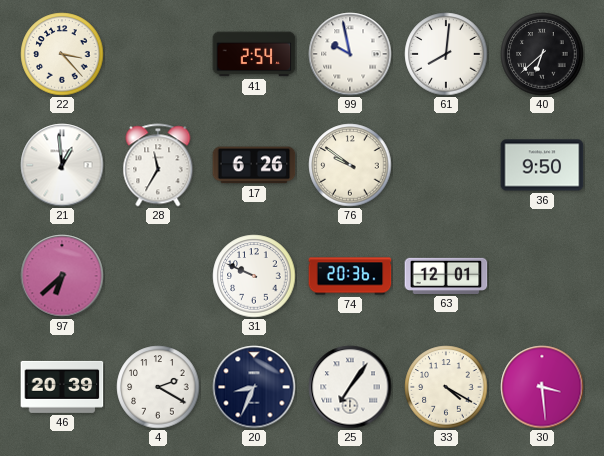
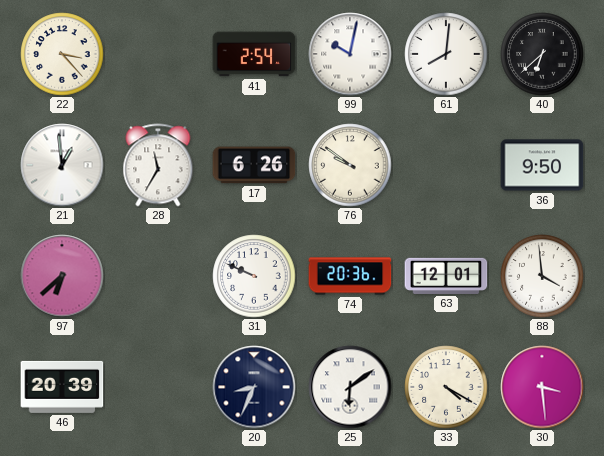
99: 9:58 -> 10:02 (350, 54)
88: none -> 3:59 (542, 276)
4: 2:20 -> none (158, 387)
25: 7:06 -> 6:09 (350, 387)
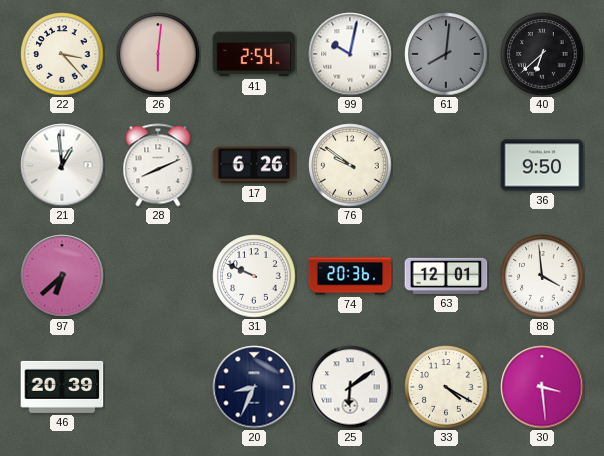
26: none -> 6:01 (158, 54)
61 dial: white -> grey (446, 54)
28: 11:35 -> 8:11 (158, 165)
